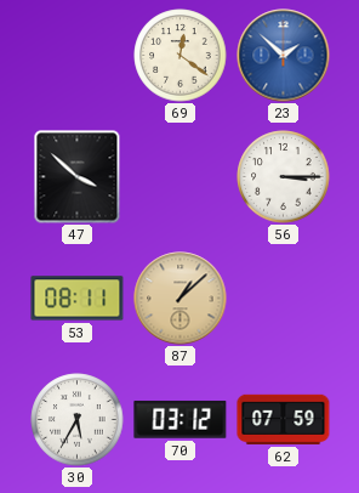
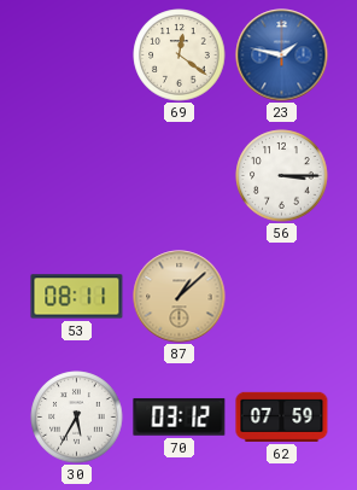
23: 1:52 -> 1:47 (282, 56)
47: 3:52 -> none (78, 177)
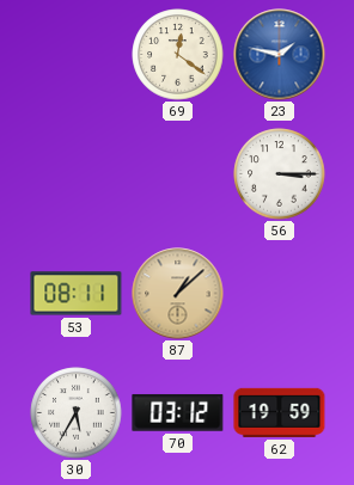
62: 07:59 -> 19:59 (280, 412)
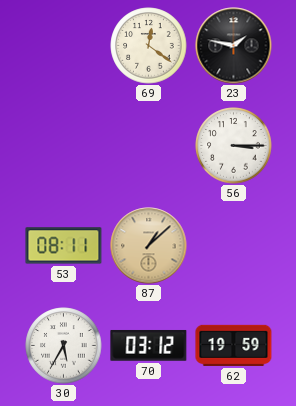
23 dial: blue -> black (234, 46)
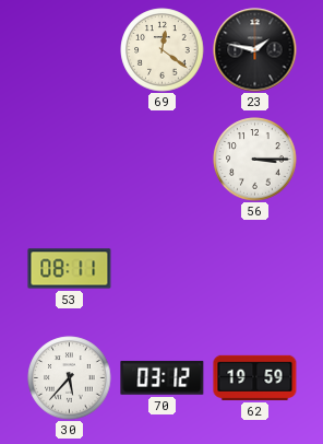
87: 1:08 -> none (149, 246)
30: 5:35 -> 5:37 (70, 378)
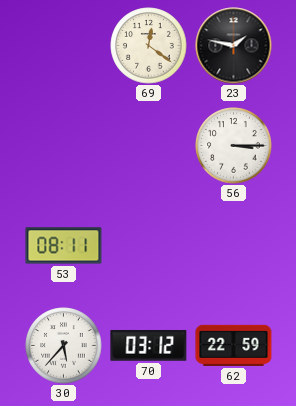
62: 19:59 -> 22:59 (234, 345)
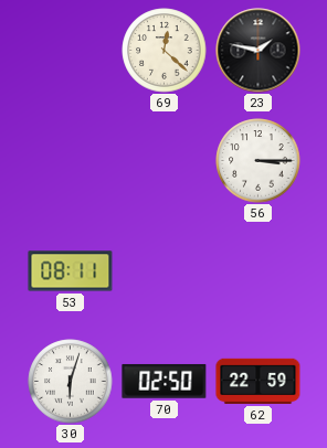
69: 12:21 -> 12:22 (165, 51)
30: 5:37 -> 6:03 (71, 382)
70: 03:12 -> 02:50 (165, 382)
